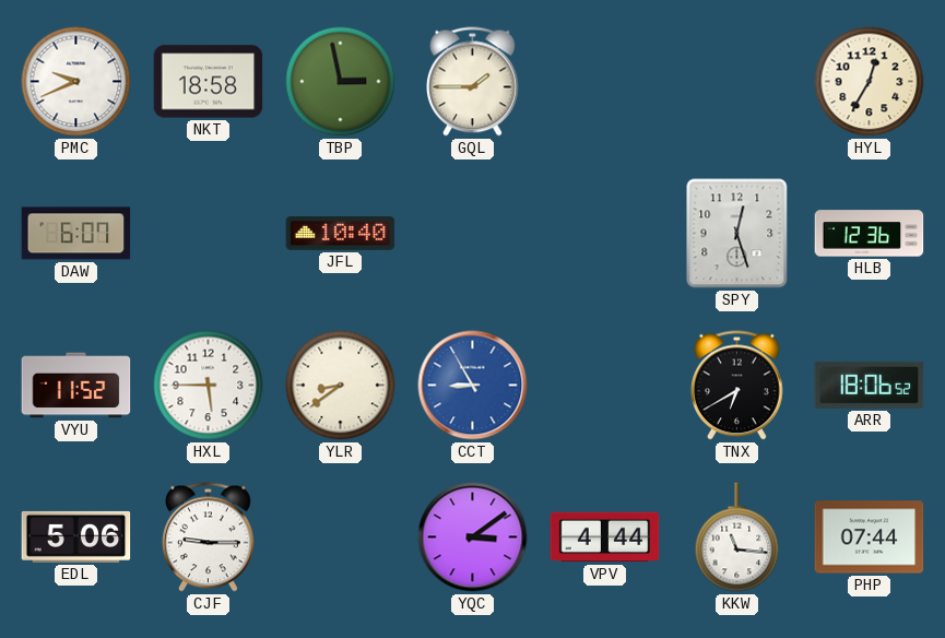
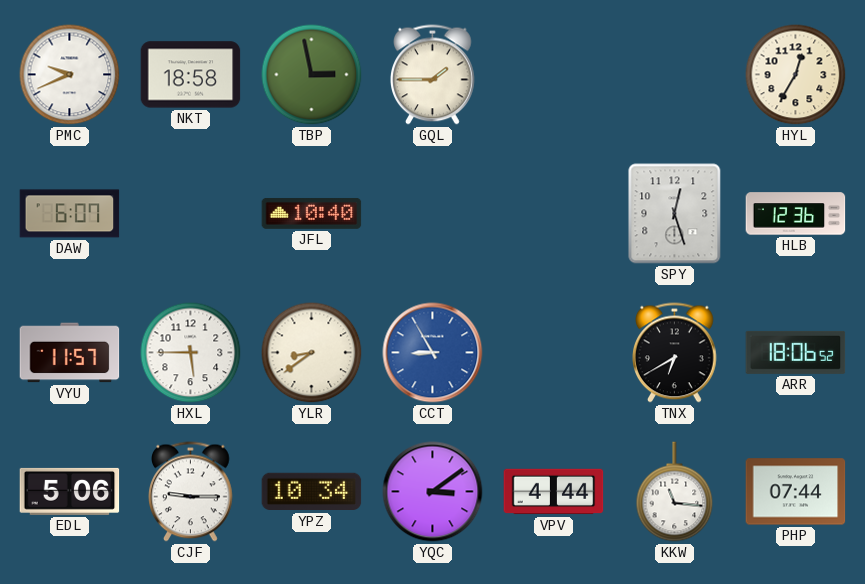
VYU: 11:52 -> 11:57 (70, 353)
YPZ: none -> 10:34 (312, 492)
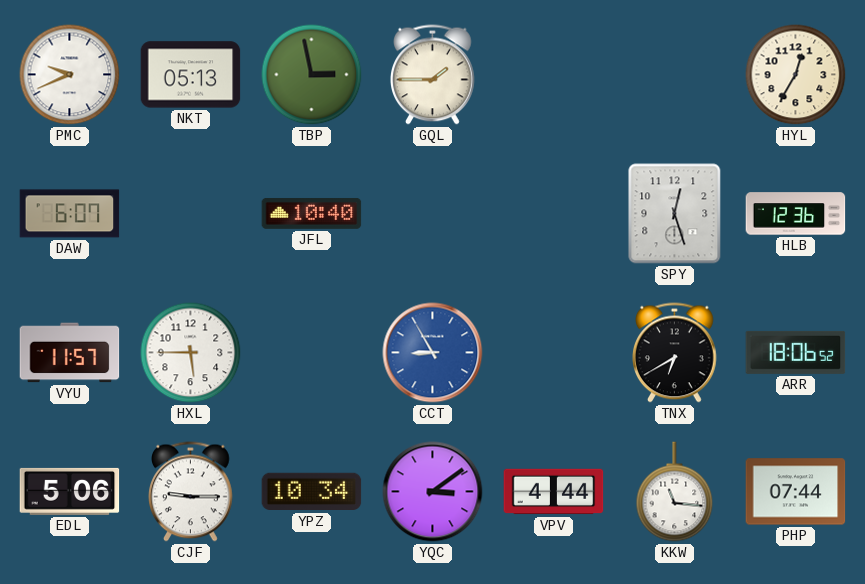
NKT: 18:58 -> 05:13 (191, 75)
YLR: 8:39 -> none (312, 353)
